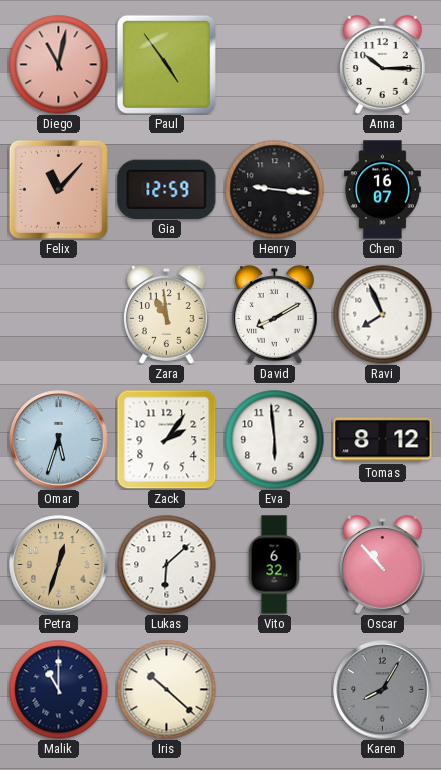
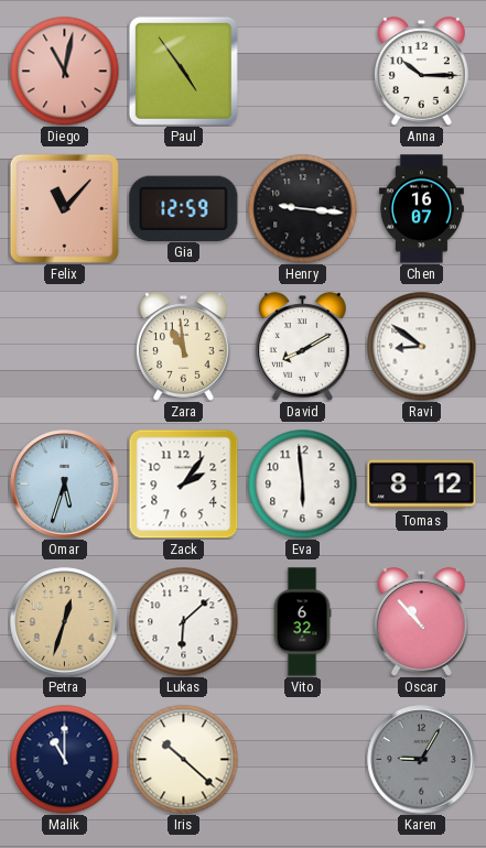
Ravi: 7:56 -> 8:51 (422, 347)
Karen: 8:05 -> 9:05 (422, 760)
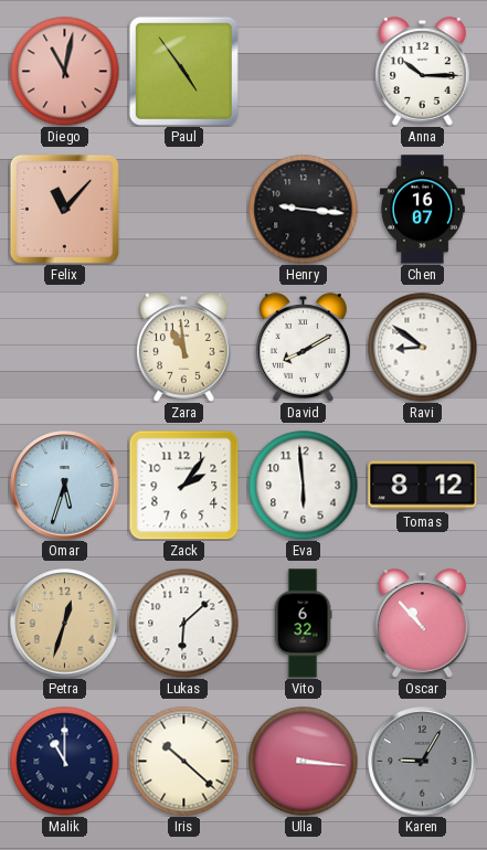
Gia: 12:59 -> none (184, 208)
Ulla: none -> 3:16 (304, 762)
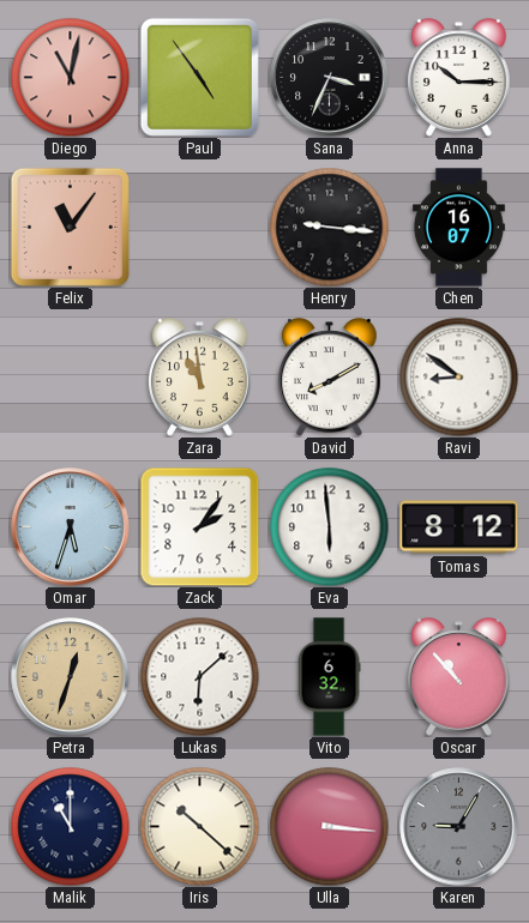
Sana: none -> 3:34 (330, 78)
Felix: 11:07 -> 11:06 (70, 227)
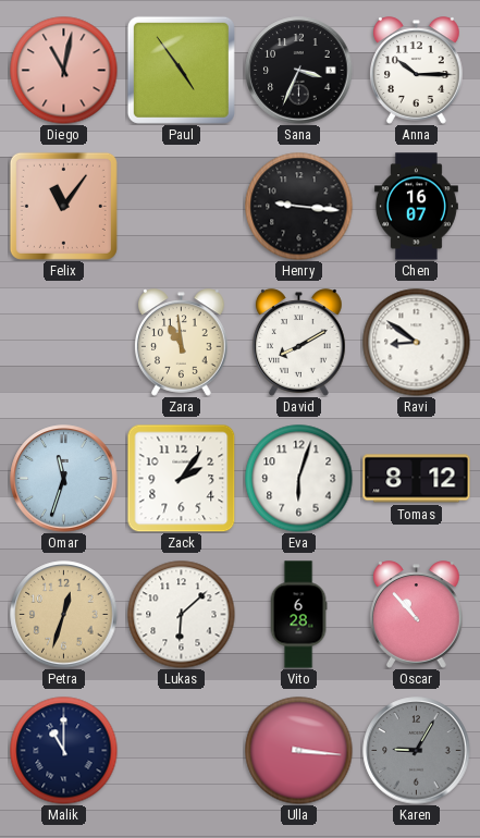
Omar: 5:33 -> 11:33 (64, 479)
Eva: 5:59 -> 6:03 (299, 479)
Vito: 6:32 -> 6:28 (298, 615)
Iris: 10:22 -> none (200, 827)
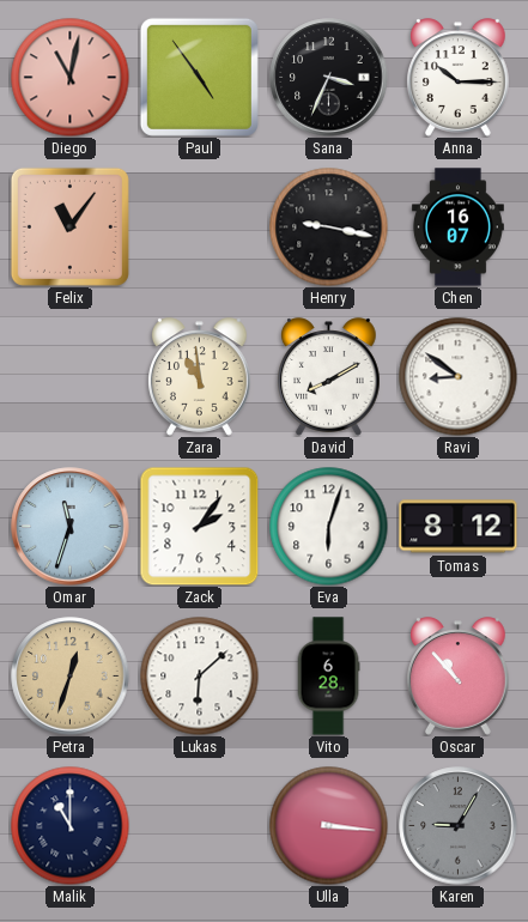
Henry: 9:16 -> 9:17 (329, 228)
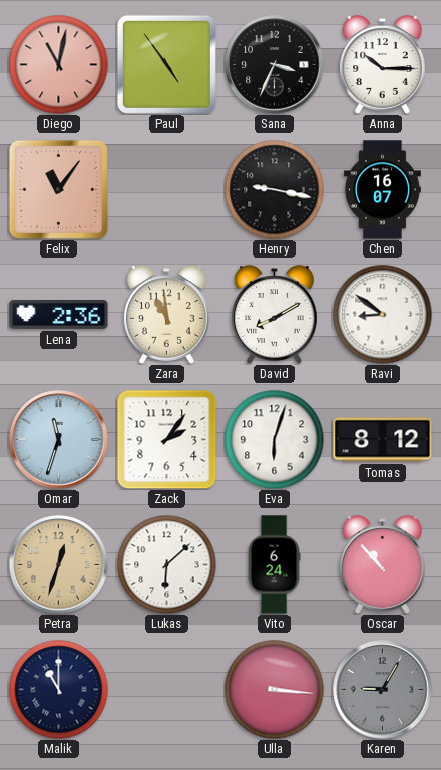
Lena: none -> 2:36 (59, 315)
Vito: 6:28 -> 6:24 (274, 565)
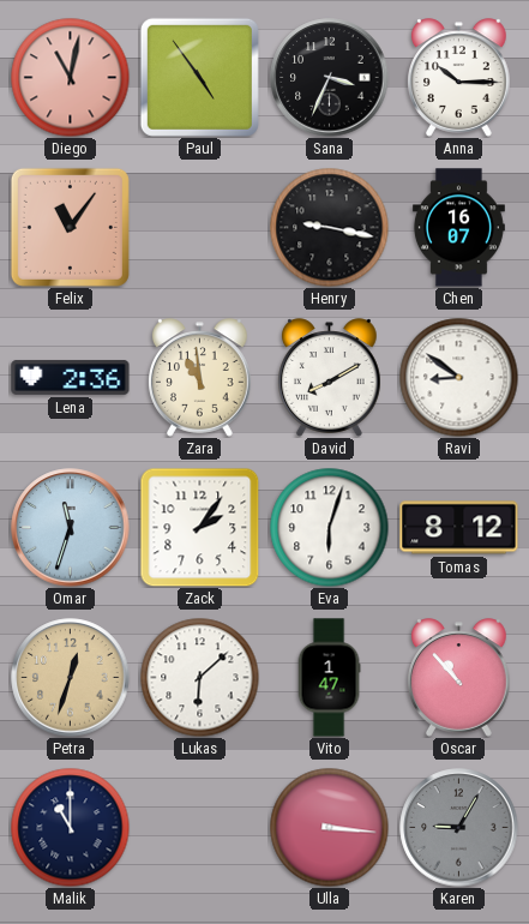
Vito: 6:24 -> 1:47 (329, 678)
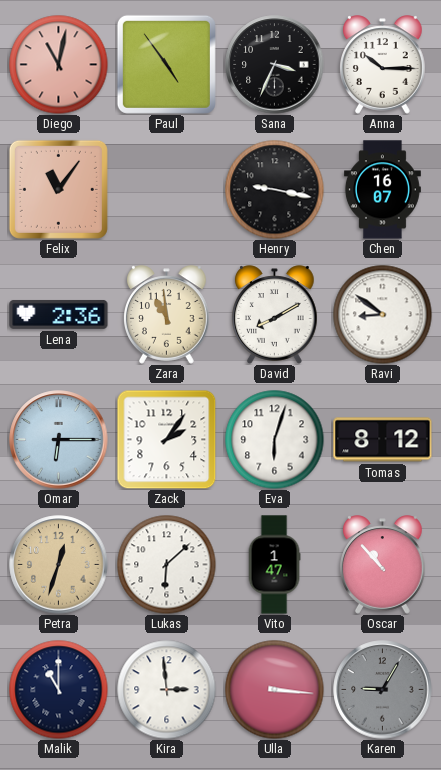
Omar: 11:33 -> 6:15 (59, 440)
Kira: none -> 2:59 (167, 690)
